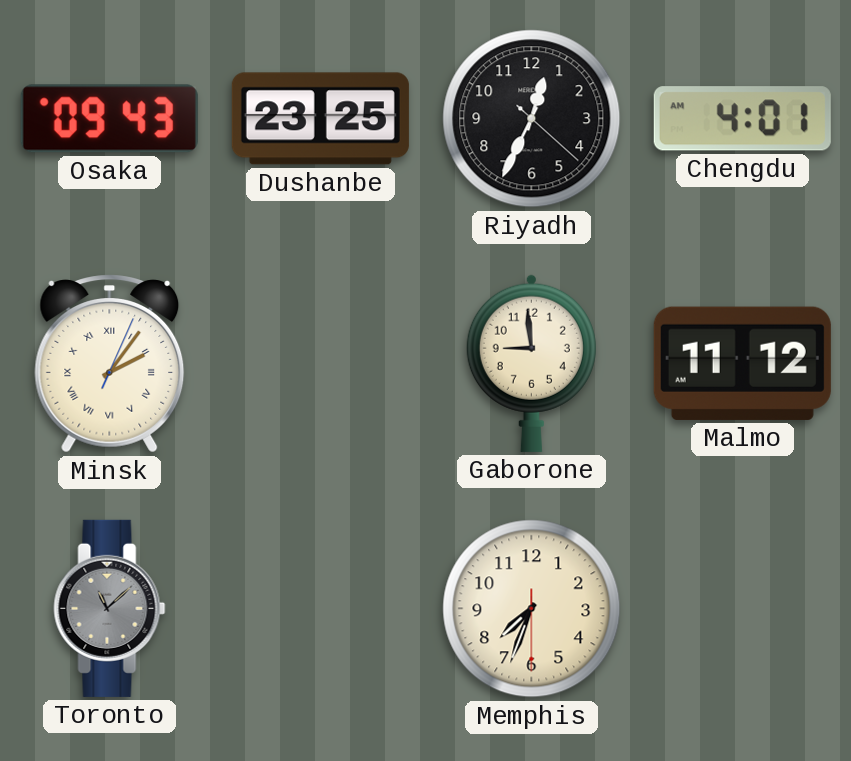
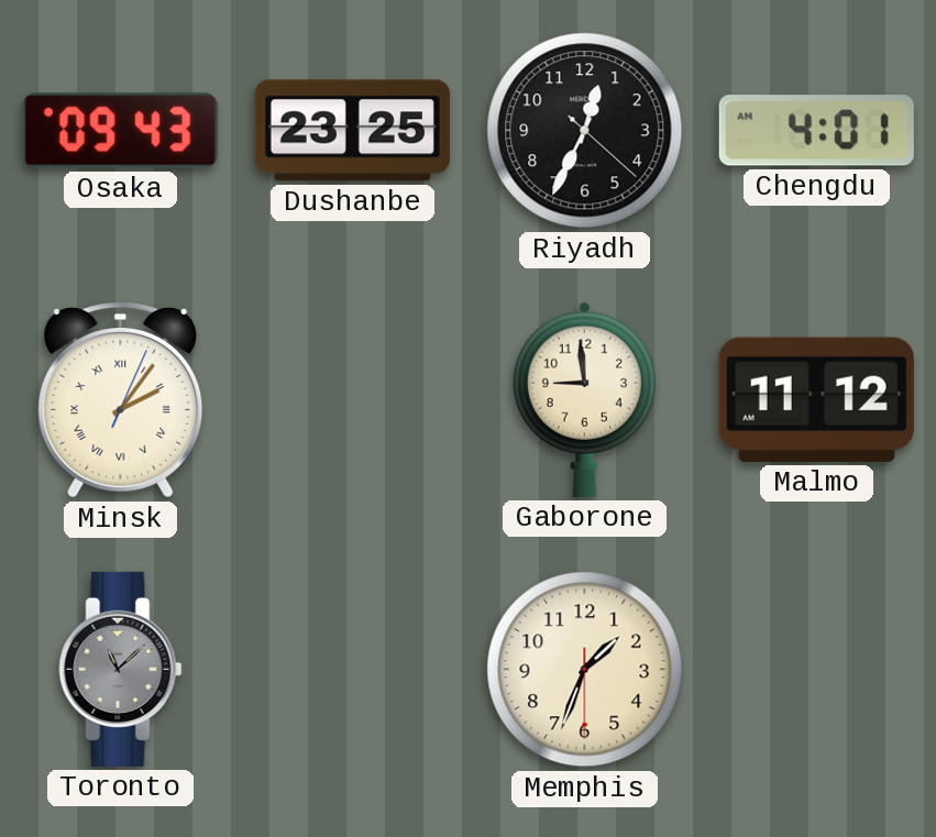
Memphis: 7:33 -> 1:33 (585, 670)
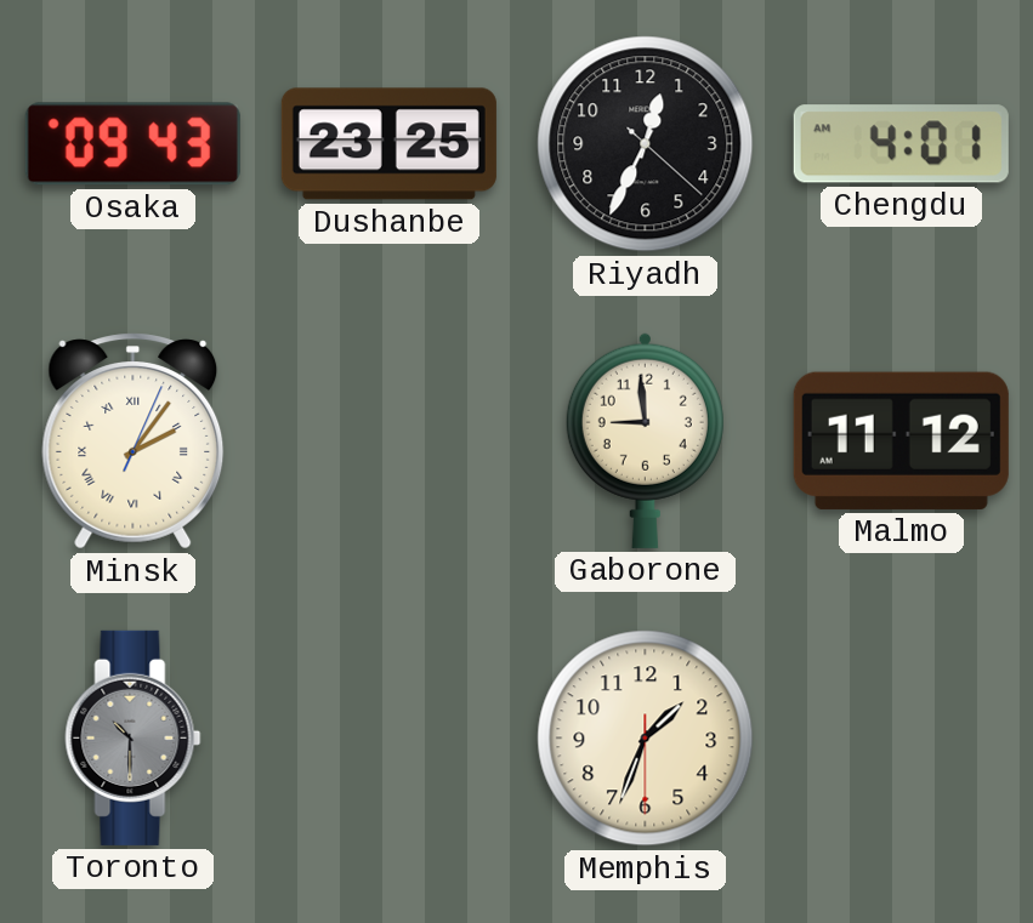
Toronto: 11:08 -> 10:30 (134, 737)
